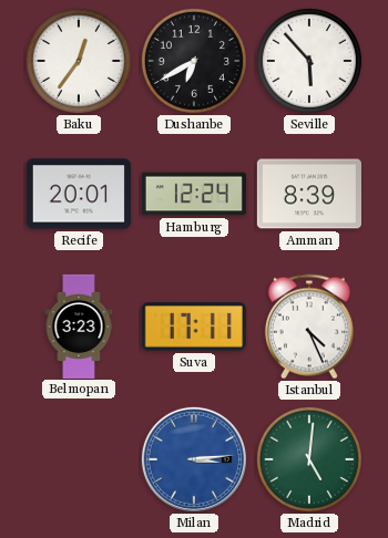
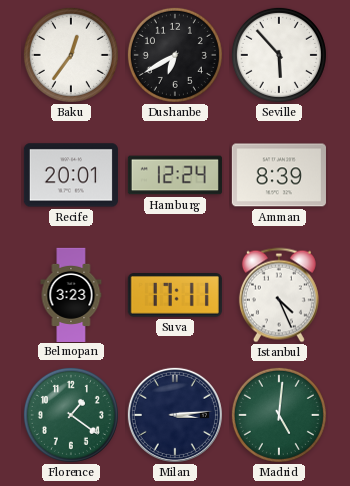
Florence: none -> 1:21 (71, 415)
Milan dial: blue -> navy (175, 415)
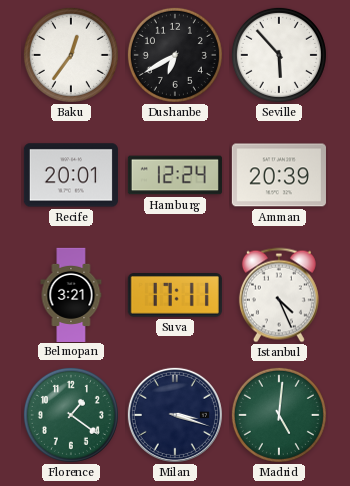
Amman: 8:39 -> 20:39 (279, 175)
Belmopan: 3:23 -> 3:21 (71, 294)
Milan: 3:14 -> 3:18 (175, 415)
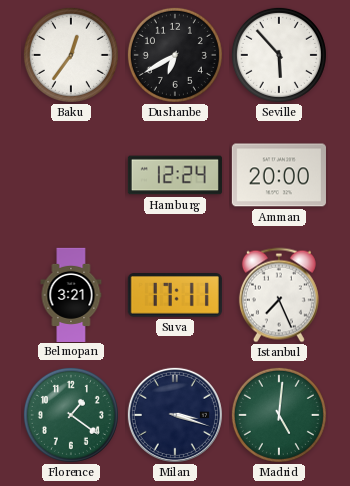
Recife: 20:01 -> none (71, 175)
Amman: 20:39 -> 20:00 (279, 175)
Istanbul: 4:26 -> 7:26 (279, 295)
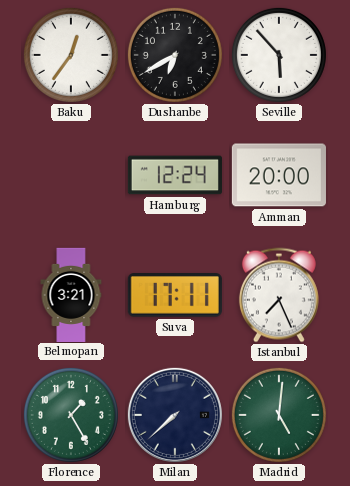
Florence: 1:21 -> 1:25 (71, 415)
Milan: 3:18 -> 7:38 (175, 415)
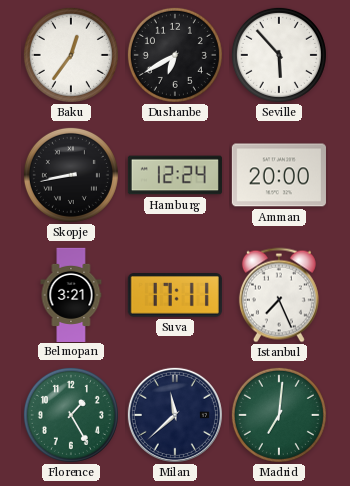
Skopje: none -> 8:43 (71, 175)
Milan: 7:38 -> 11:38 (175, 415)
Madrid: 5:01 -> 7:01 (279, 415)
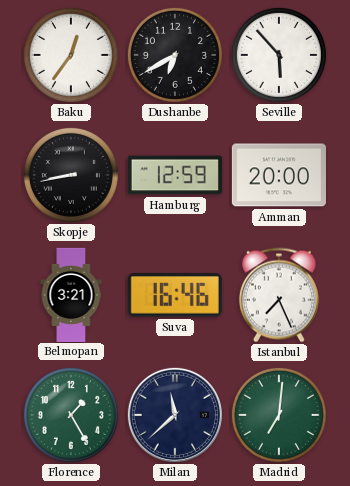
Hamburg: 12:24 -> 12:59 (175, 175)
Suva: 17:11 -> 16:46 (175, 296)
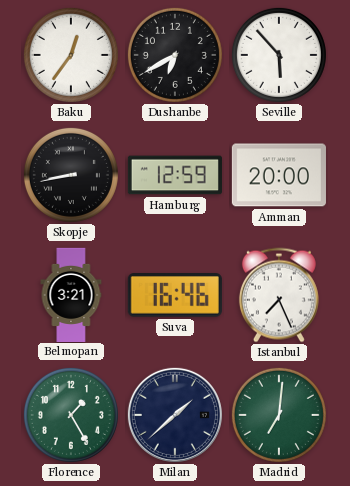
Milan: 11:38 -> 1:38 (175, 415)
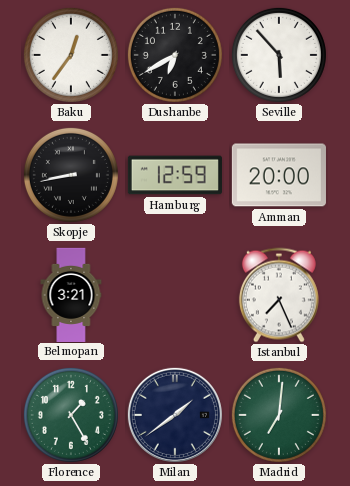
Suva: 16:46 -> none (175, 296)
Milan: 1:38 -> 1:39 (175, 415)
